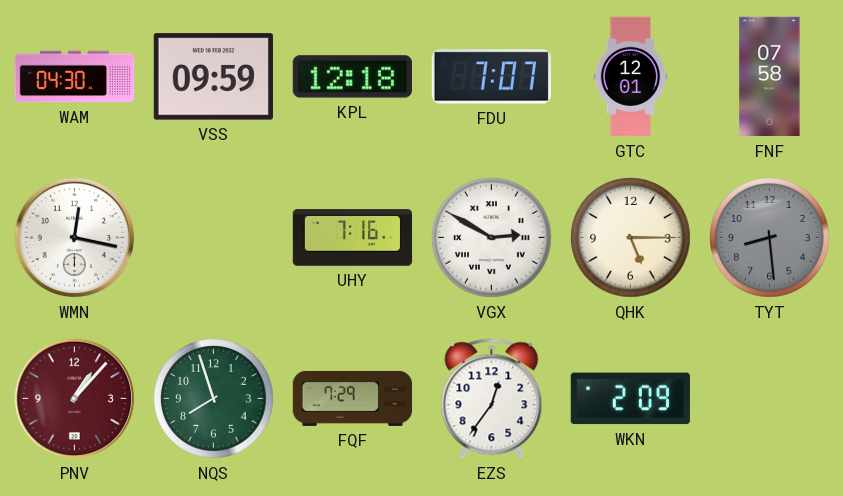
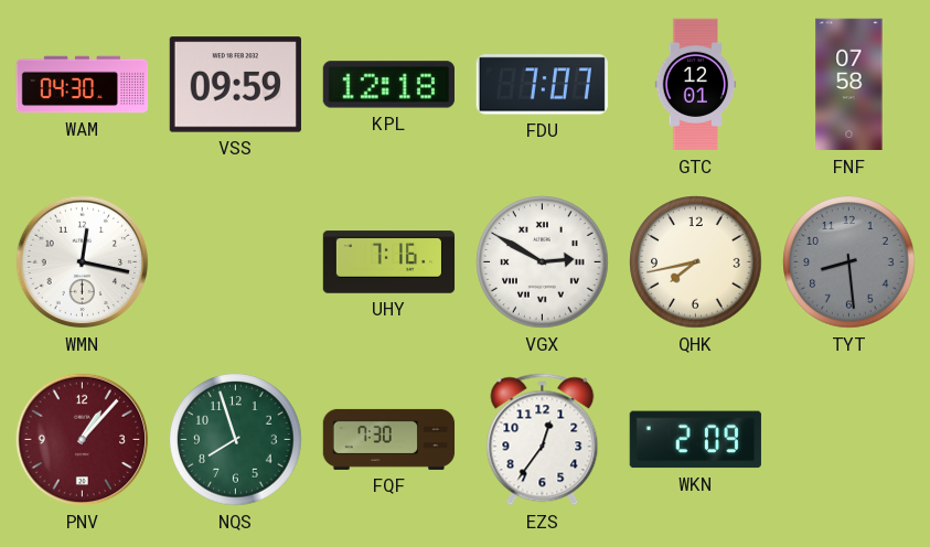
QHK: 5:15 -> 7:43 (696, 262)
FQF: 7:29 -> 7:30 (389, 439)
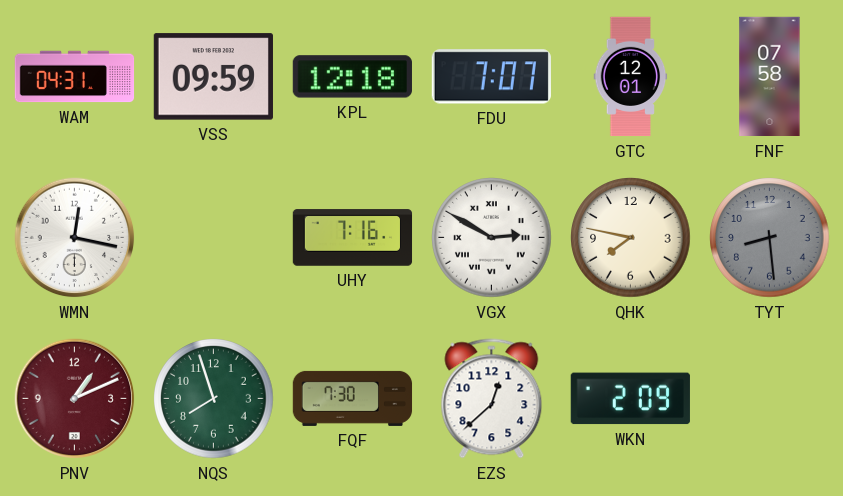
WAM: 04:30 -> 04:31 (75, 77)
QHK: 7:43 -> 7:47 (631, 238)
PNV: 1:07 -> 1:11 (75, 399)
EZS: 12:36 -> 12:38 (492, 399)
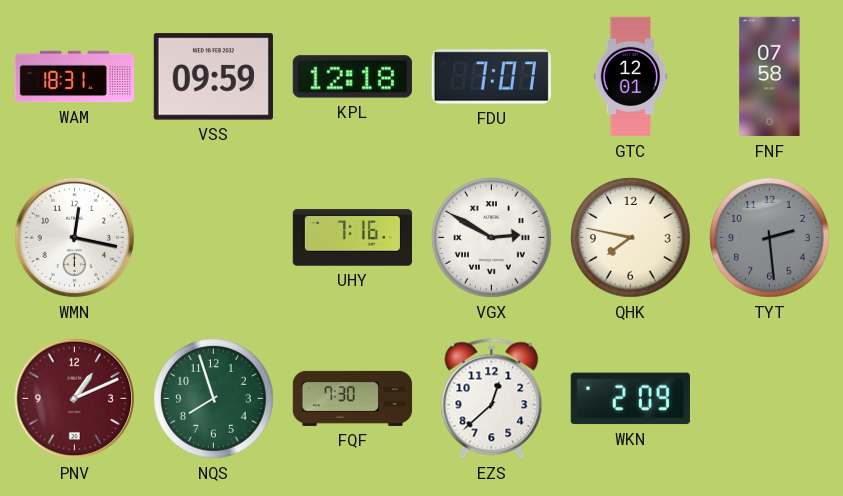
WAM: 04:31 -> 18:31 (75, 77)
TYT: 8:29 -> 2:29 (770, 238)
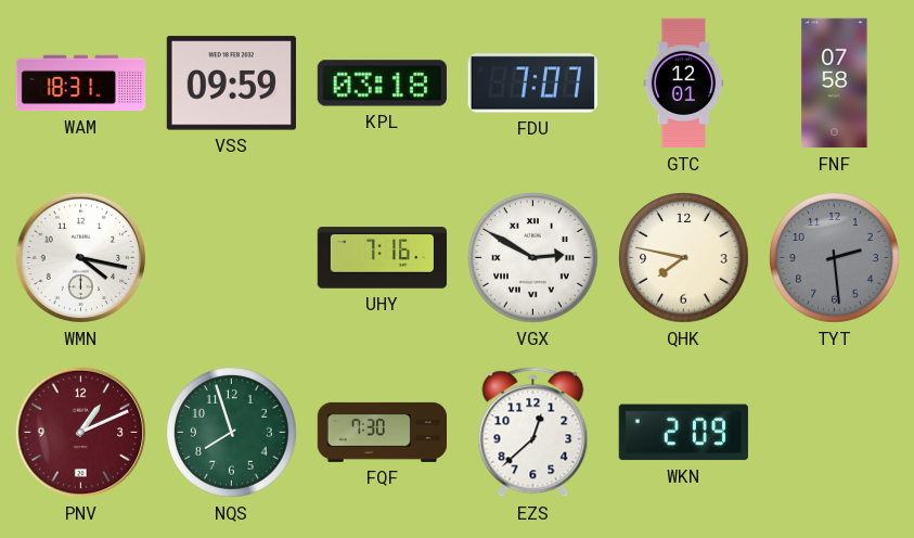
KPL: 12:18 -> 03:18 (382, 84)
WMN: 12:17 -> 4:17 (81, 258)
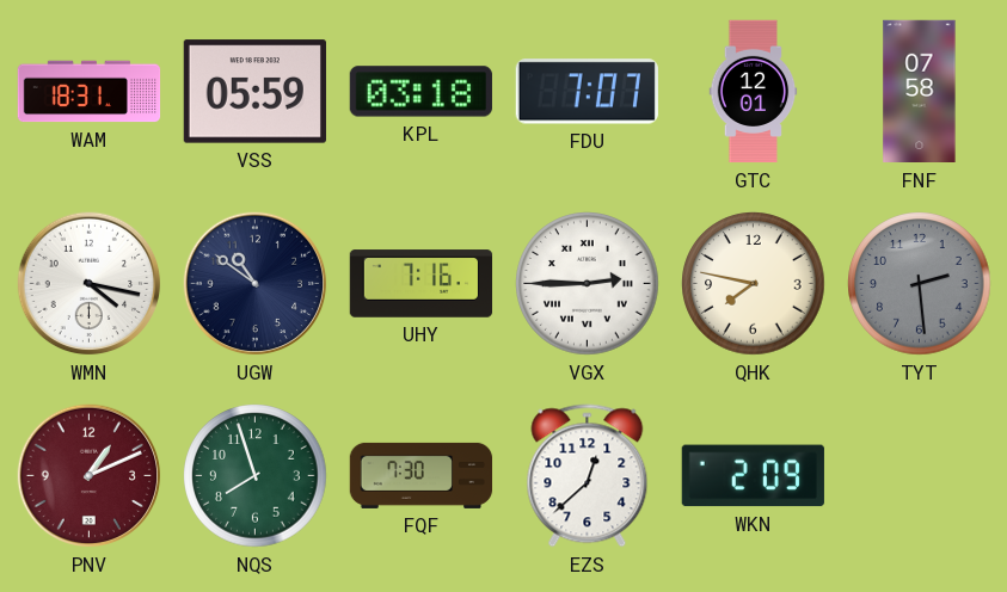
VSS: 09:59 -> 05:59 (254, 92)
UGW: none -> 10:51 (256, 284)
VGX: 2:50 -> 2:45 (588, 284)
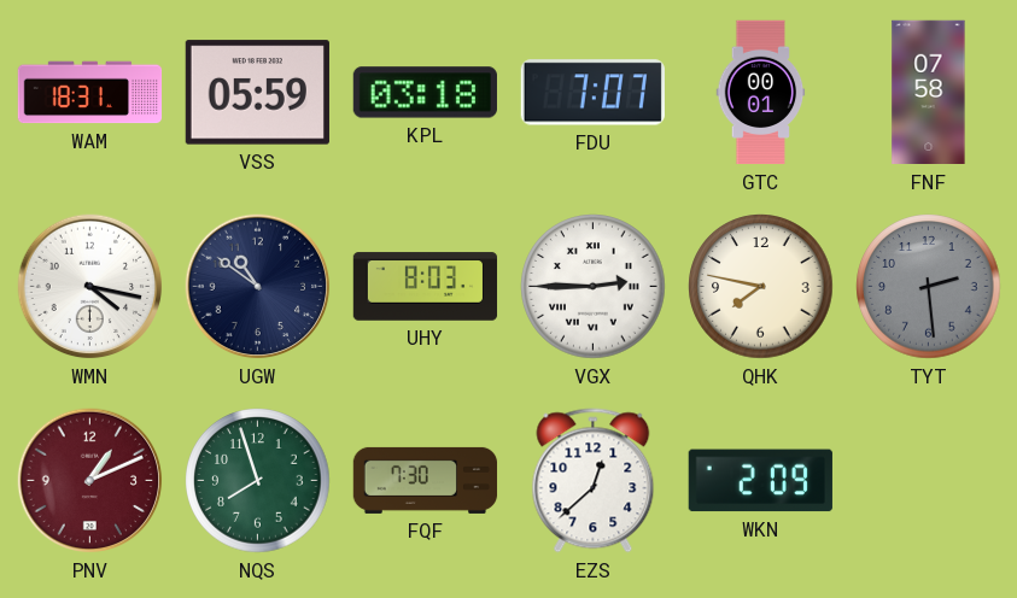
GTC: 12:01 -> 00:01 (761, 93)
UHY: 7:16 -> 8:03 (426, 287)
